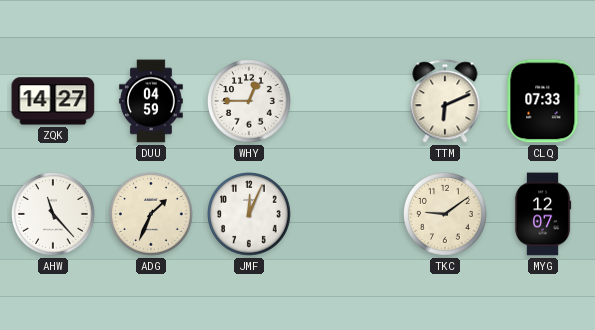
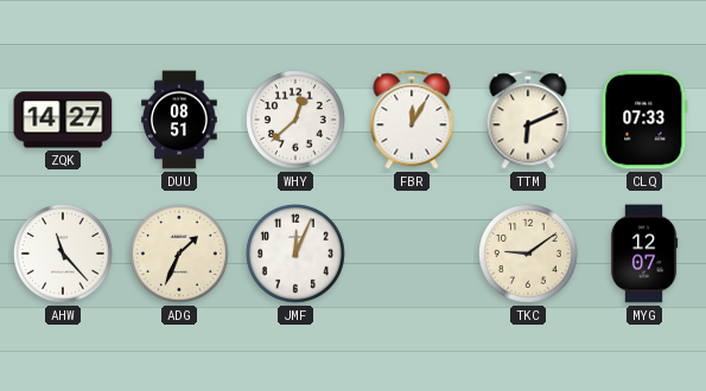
DUU: 04:59 -> 08:51 (179, 120)
WHY: 12:45 -> 12:38 (297, 121)
FBR: none -> 12:05 (412, 120)
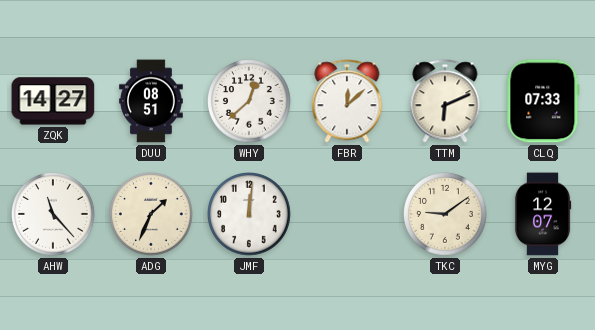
FBR: 12:05 -> 12:08 (347, 101)
JMF: 12:04 -> 12:01 (250, 215)
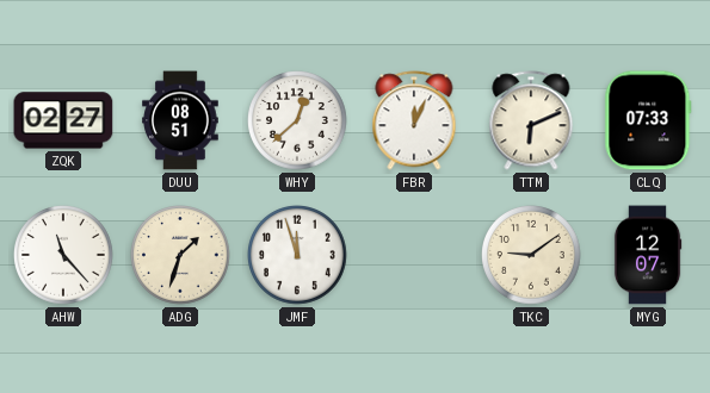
ZQK: 14:27 -> 02:27 (63, 120)
FBR: 12:08 -> 12:04 (414, 120)
ADG: 1:34 -> 1:33 (181, 256)
JMF: 12:01 -> 11:57 (298, 256)
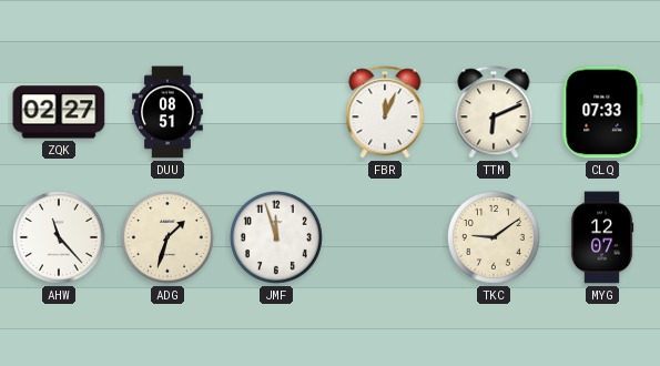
WHY: 12:38 -> none (298, 121)
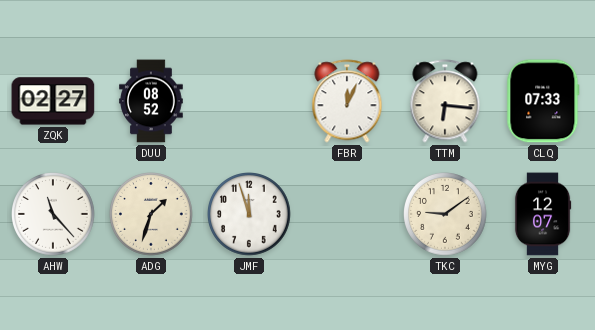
DUU: 08:51 -> 08:52 (151, 101)
TTM: 6:11 -> 6:16 (445, 101)
